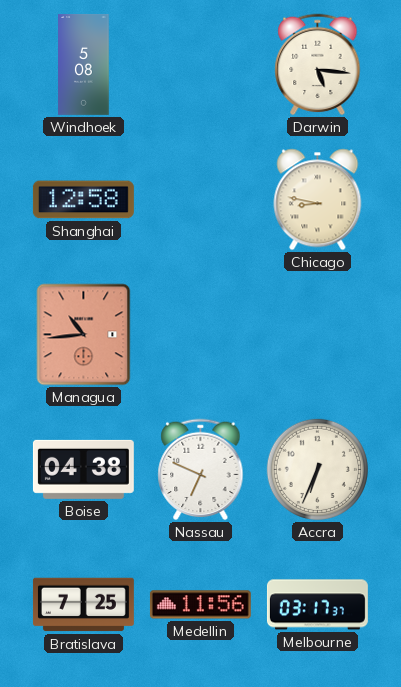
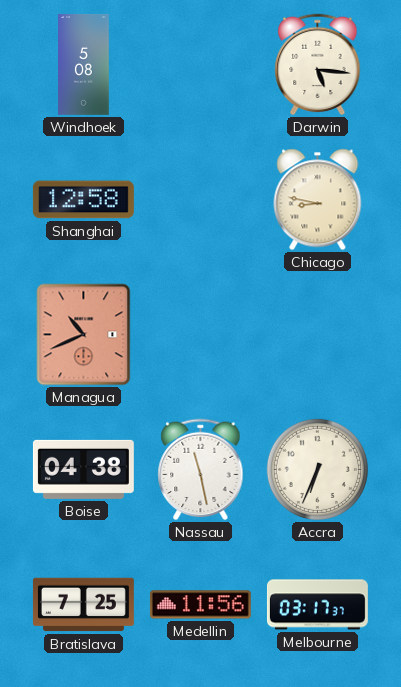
Managua: 10:44 -> 10:41 (84, 335)
Nassau: 6:49 -> 11:28 (201, 470)
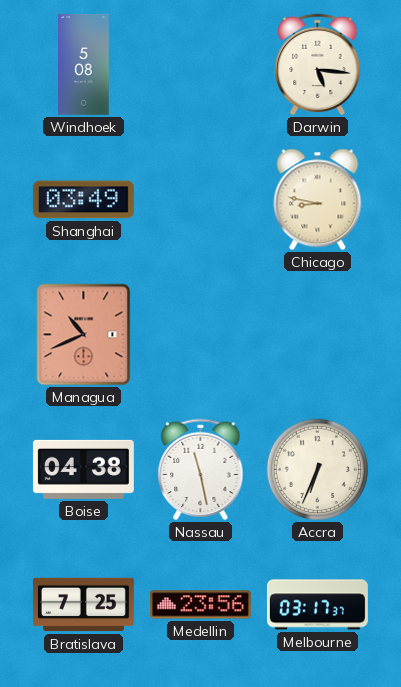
Shanghai: 12:58 -> 03:49 (83, 200)
Medellin: 11:56 -> 23:56 (200, 605)
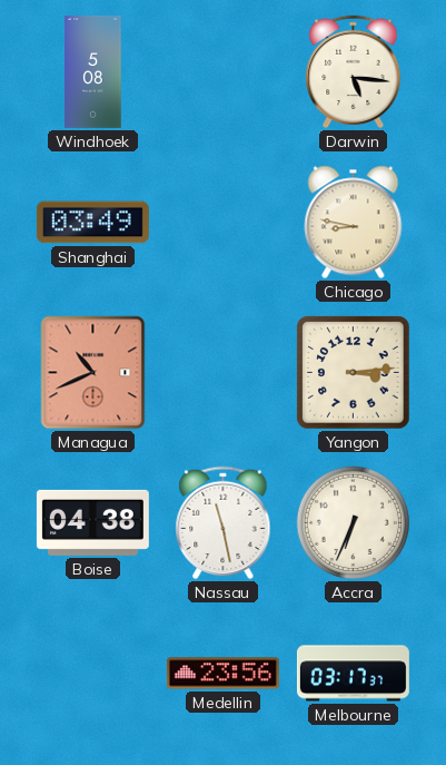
Yangon: none -> 3:14 (354, 373)
Bratislava: 7:25 -> none (83, 605)
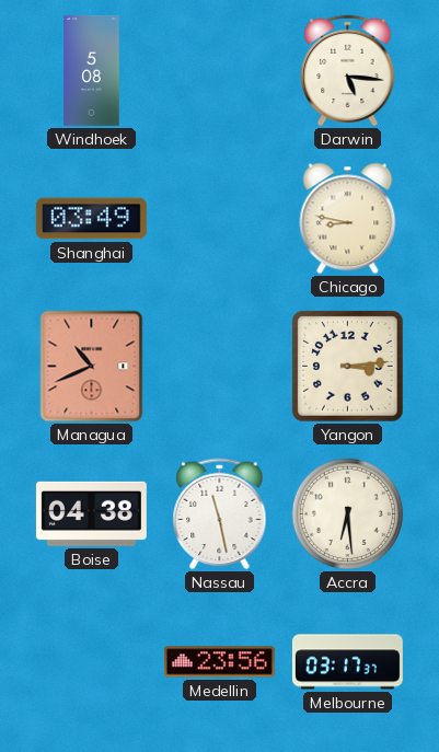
Accra: 6:34 -> 6:29 (347, 513)
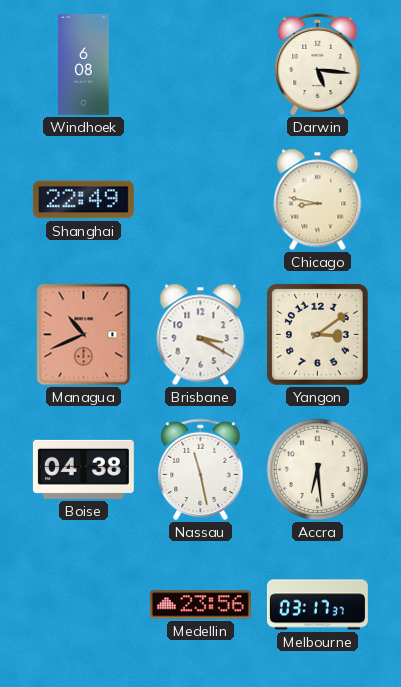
Windhoek: 5:08 -> 6:08 (84, 64)
Shanghai: 03:49 -> 22:49 (83, 200)
Brisbane: none -> 3:20 (201, 335)
Yangon: 3:14 -> 3:09 (318, 335)
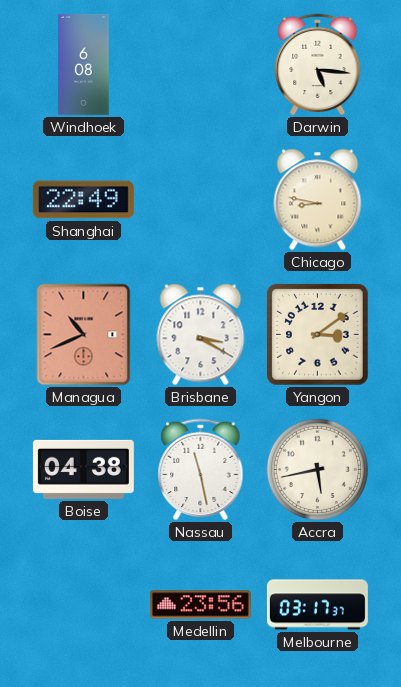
Accra: 6:29 -> 5:43 (317, 469)
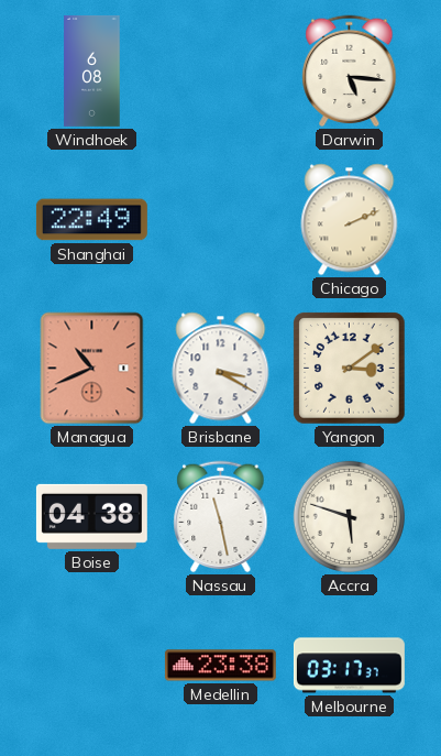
Chicago: 8:47 -> 2:11 (350, 220)
Accra: 5:43 -> 5:48 (349, 516)
Medellin: 23:56 -> 23:38 (220, 666)
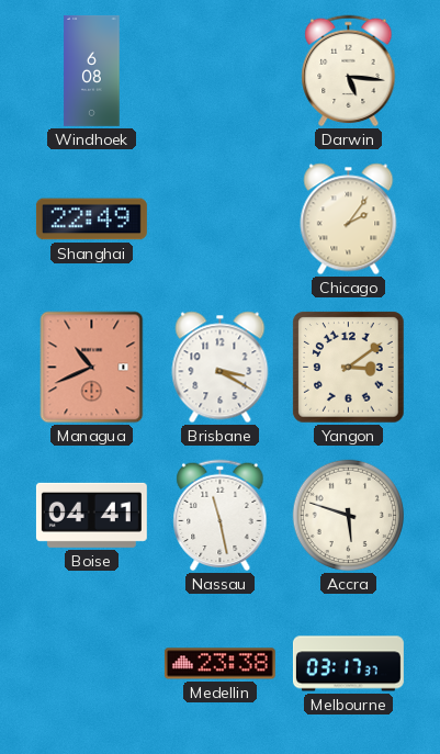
Chicago: 2:11 -> 2:06 (349, 220)
Boise: 04:38 -> 04:41 (91, 515)
